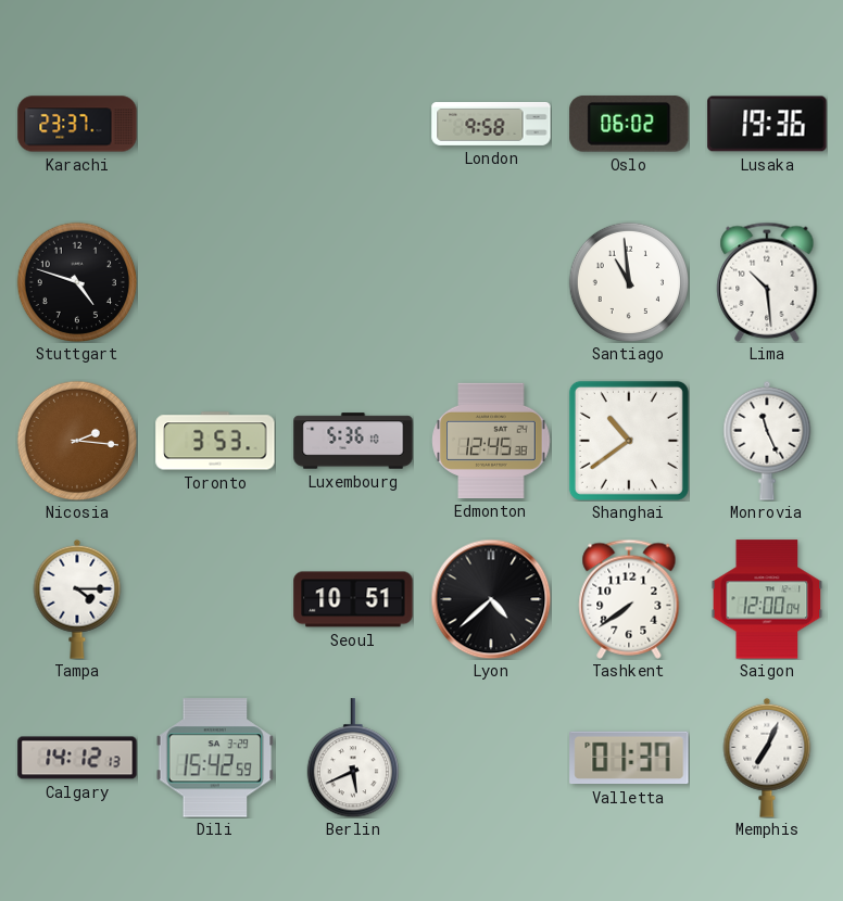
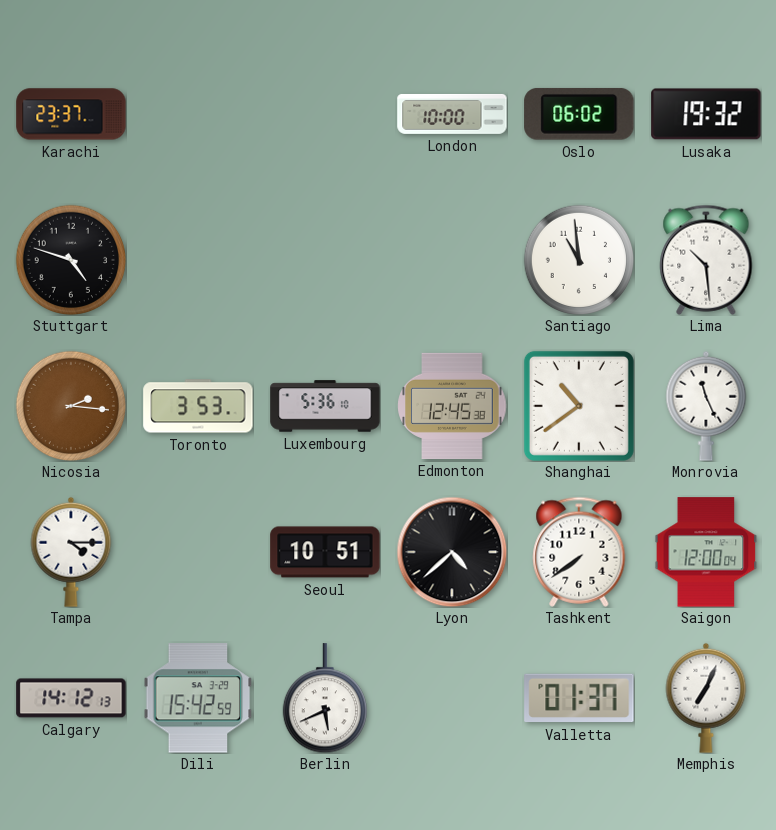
London: 9:58 -> 10:00 (452, 114)
Lusaka: 19:36 -> 19:32 (706, 114)
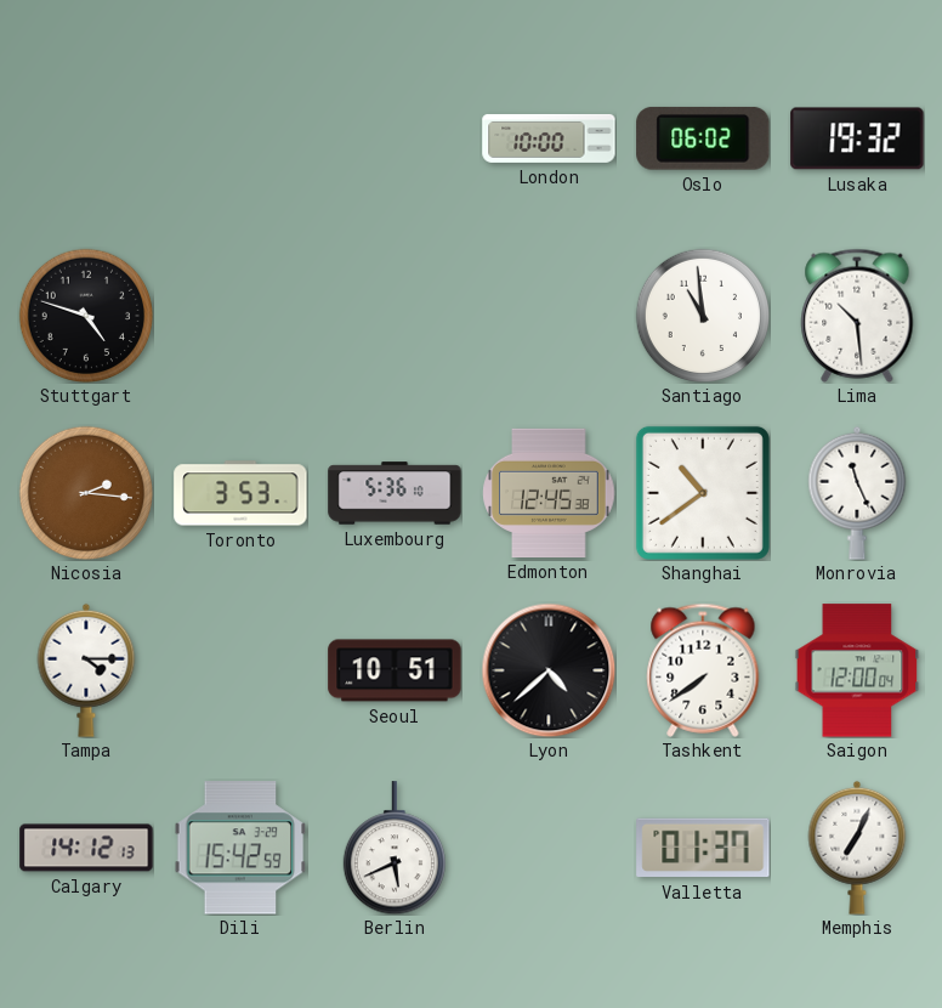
Karachi: 23:37 -> none (71, 114)
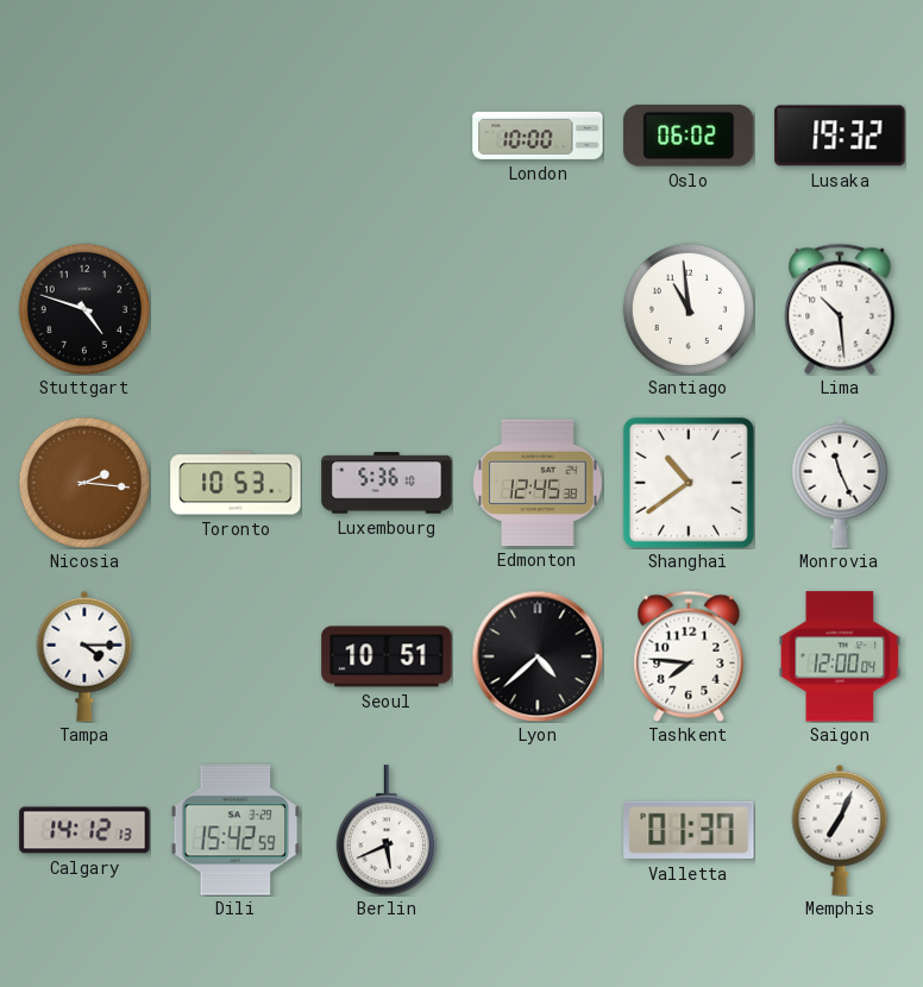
Toronto: 3:53 -> 10:53 (236, 483)
Tashkent: 7:39 -> 7:46 (689, 656)
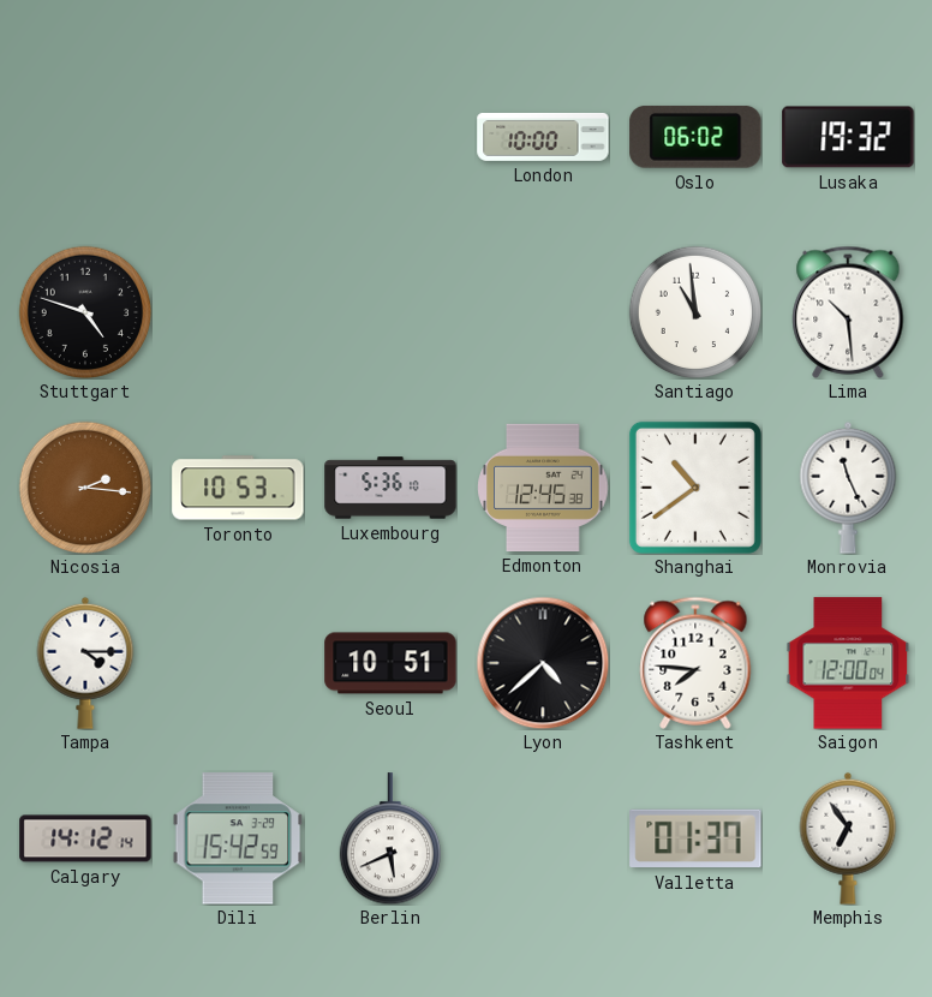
Calgary: 14:12:13 -> 14:12:14 (85, 838)
Memphis: 7:04 -> 6:54 (848, 838)
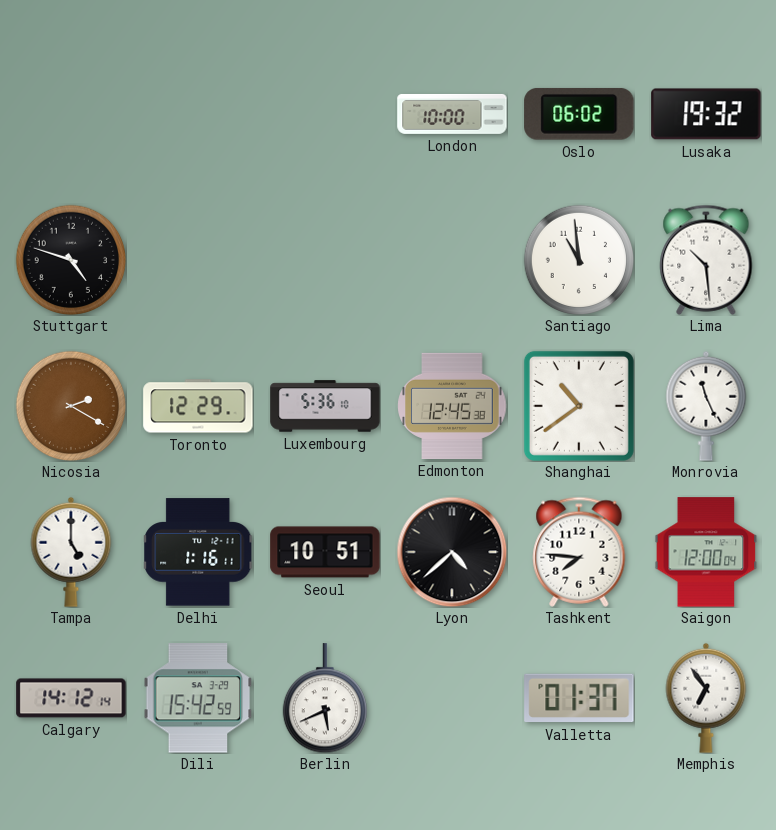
Nicosia: 2:16 -> 2:20 (71, 406)
Toronto: 10:53 -> 12:29 (198, 406)
Tampa: 4:15 -> 5:00 (71, 552)
Delhi: none -> 1:16 (198, 552)
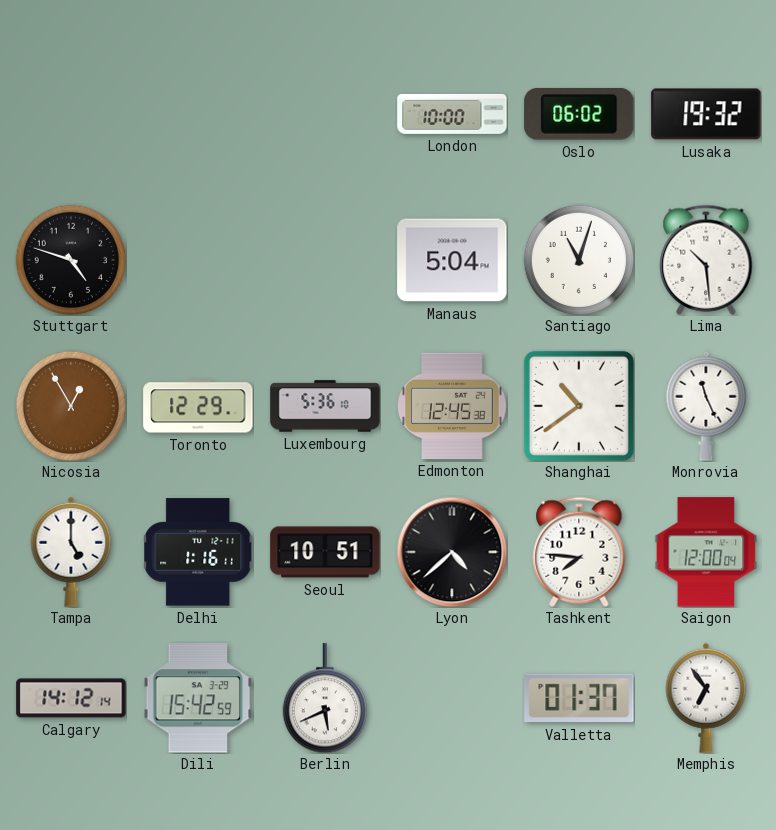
Manaus: none -> 5:04 (452, 260)
Santiago: 10:59 -> 11:03 (579, 260)
Nicosia: 2:20 -> 12:55 (71, 406)
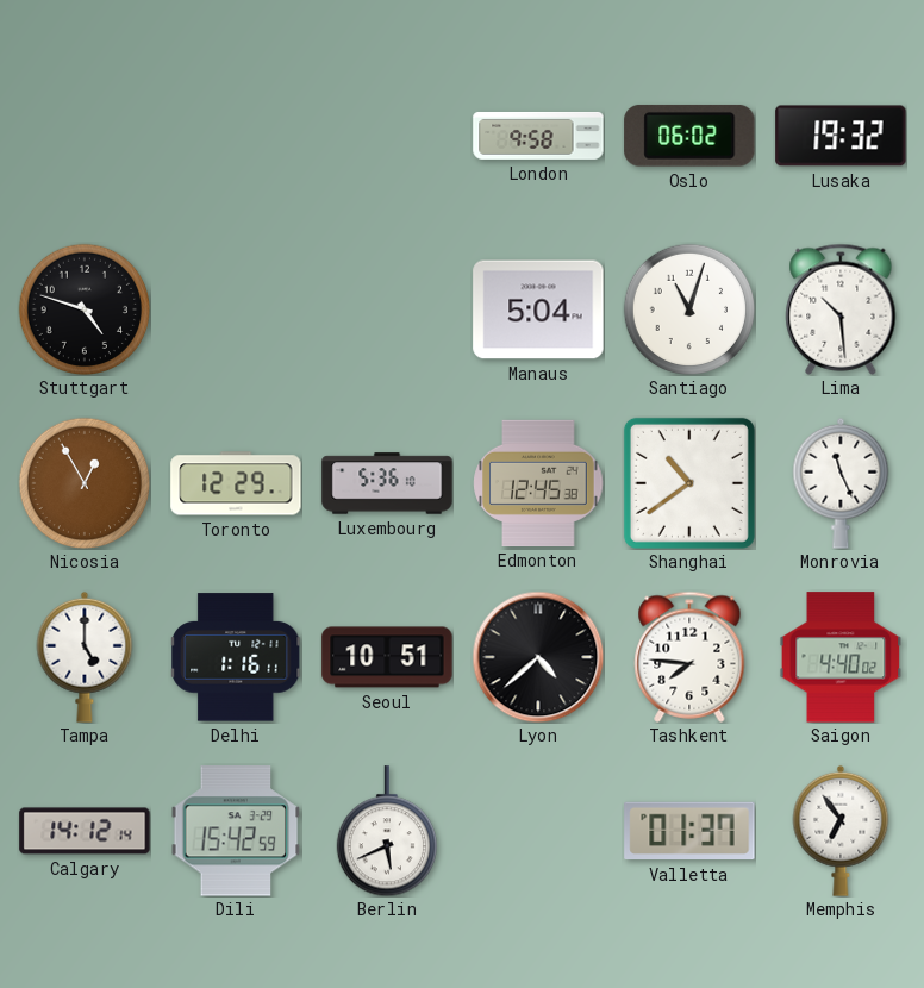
London: 10:00 -> 9:58 (538, 136)
Saigon: 12:00 -> 4:40 (841, 657)
